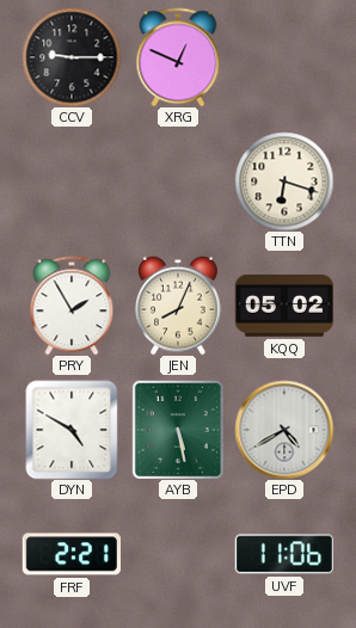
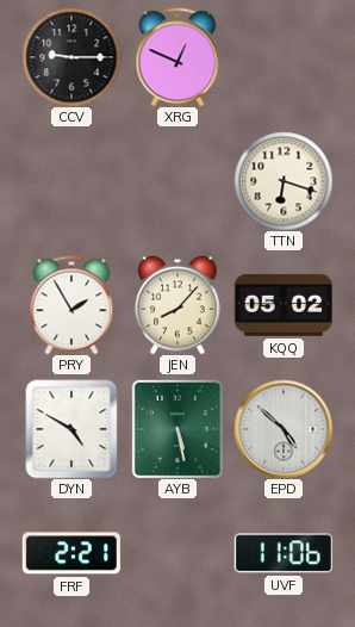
JEN: 8:04 -> 8:07 (179, 305)
EPD: 4:40 -> 4:52 (284, 429)
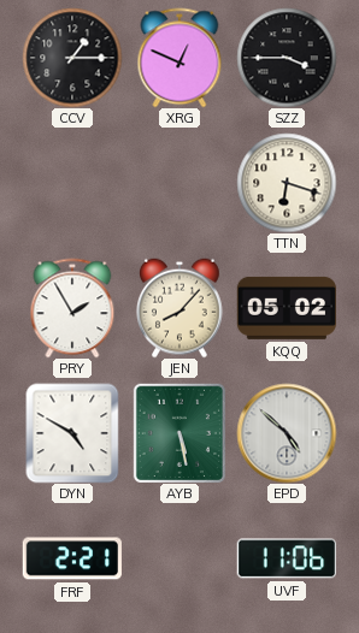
CCV: 9:15 -> 1:15 (72, 58)
SZZ: none -> 3:45 (287, 58)
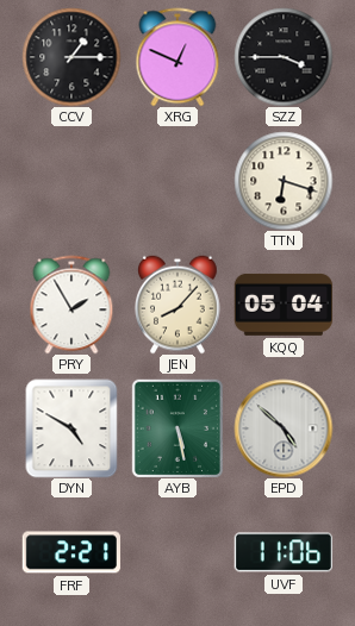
KQQ: 05:02 -> 05:04 (282, 305)
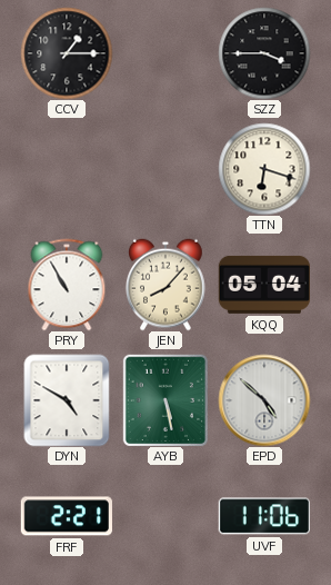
XRG: 12:49 -> none (177, 57)
PRY: 1:55 -> 10:55 (67, 285)
